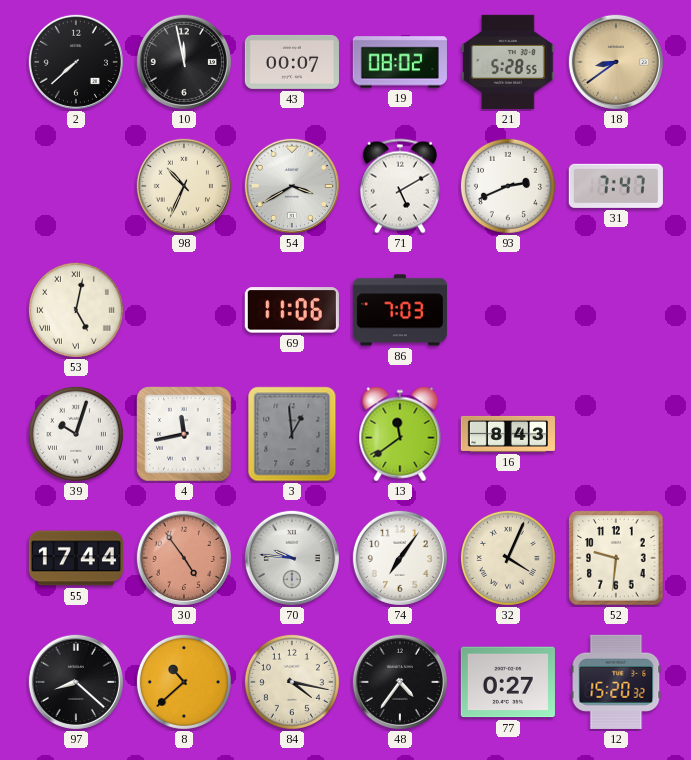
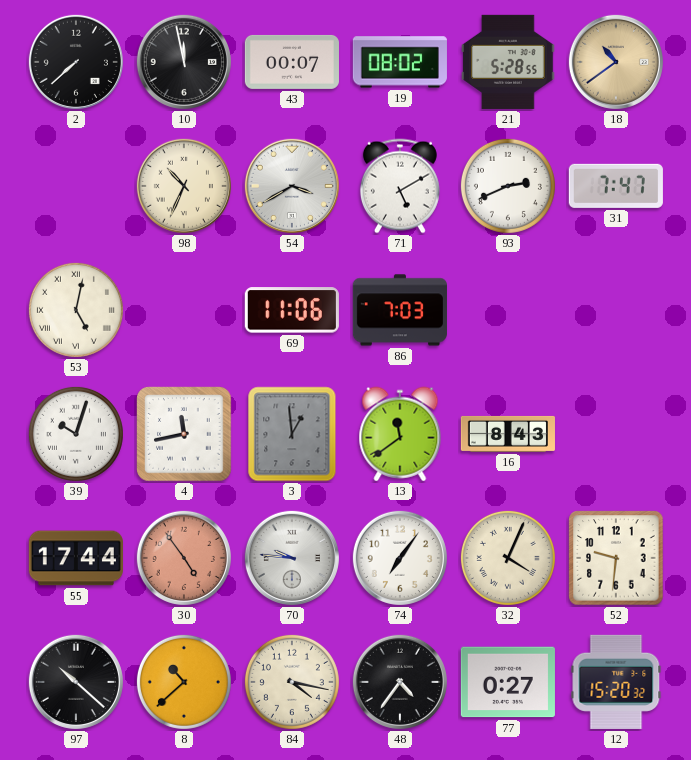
18: 8:39 -> 10:39 (616, 62)
97: 8:22 -> 10:22 (76, 682)
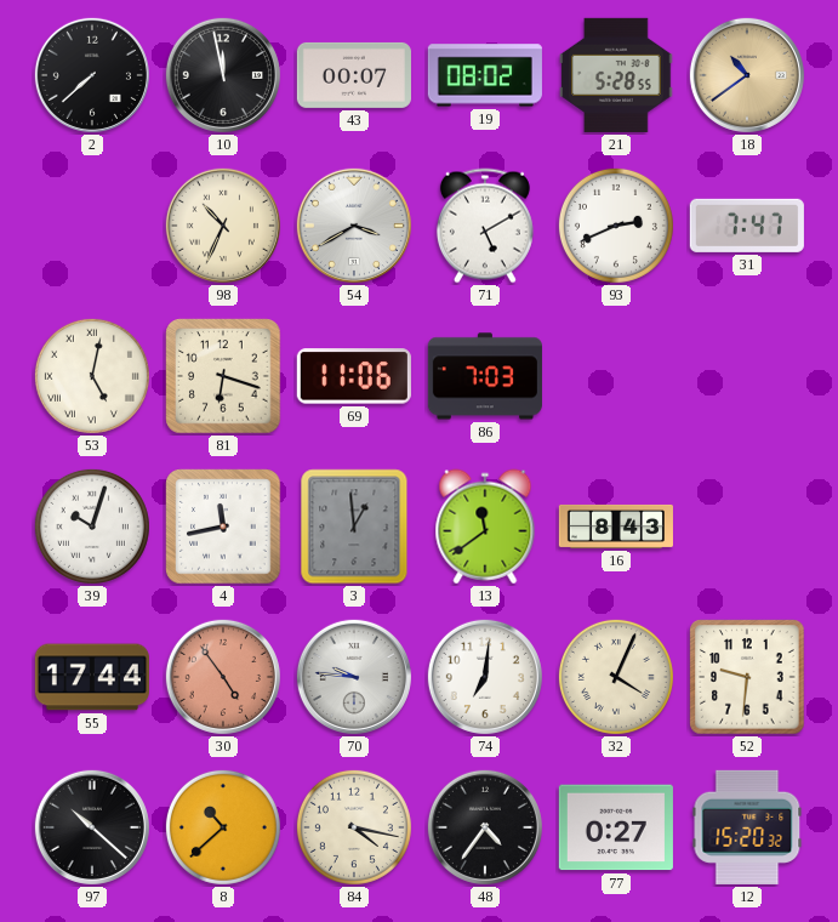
81: none -> 6:18 (223, 376)
74: 7:06 -> 7:01 (485, 677)
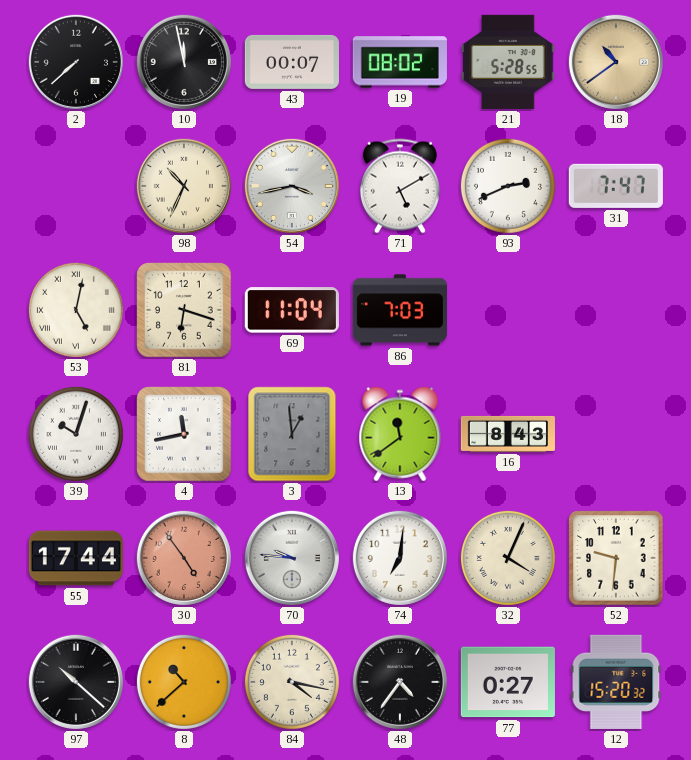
54: 3:40 -> 3:43 (292, 186)
69: 11:06 -> 11:04 (292, 310)
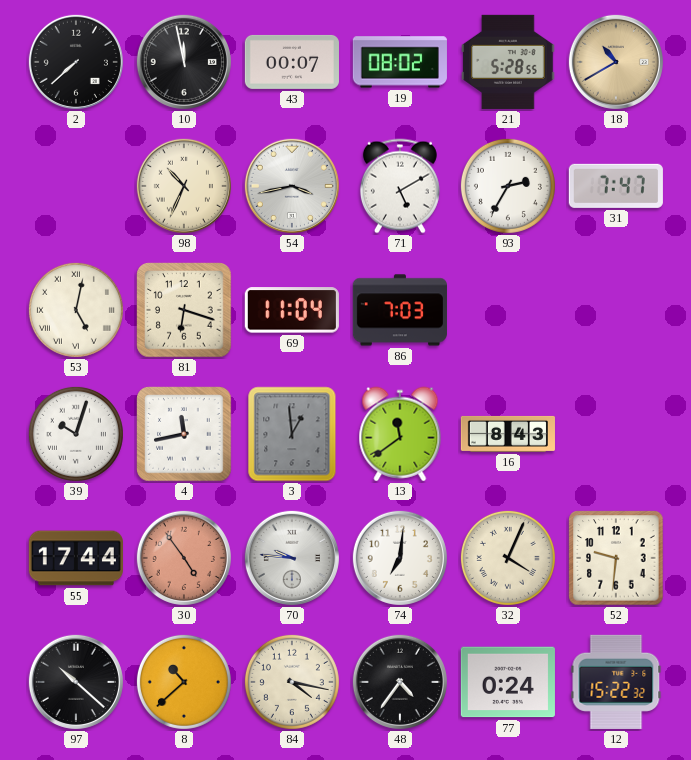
18: 10:39 -> 10:40 (616, 62)
93: 2:41 -> 2:35 (508, 186)
77: 0:27 -> 0:24 (508, 682)
12: 15:20 -> 15:22 (616, 682)
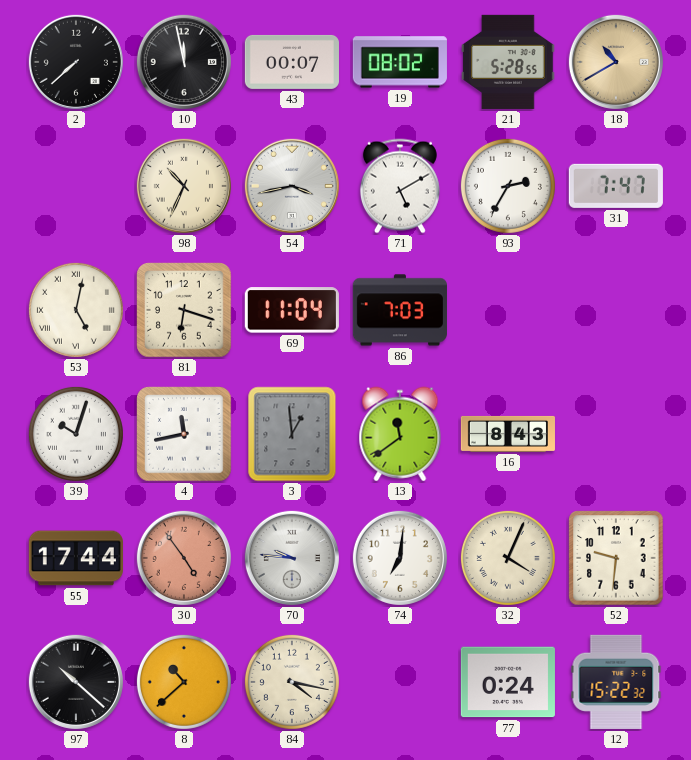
48: 4:36 -> none (400, 682)
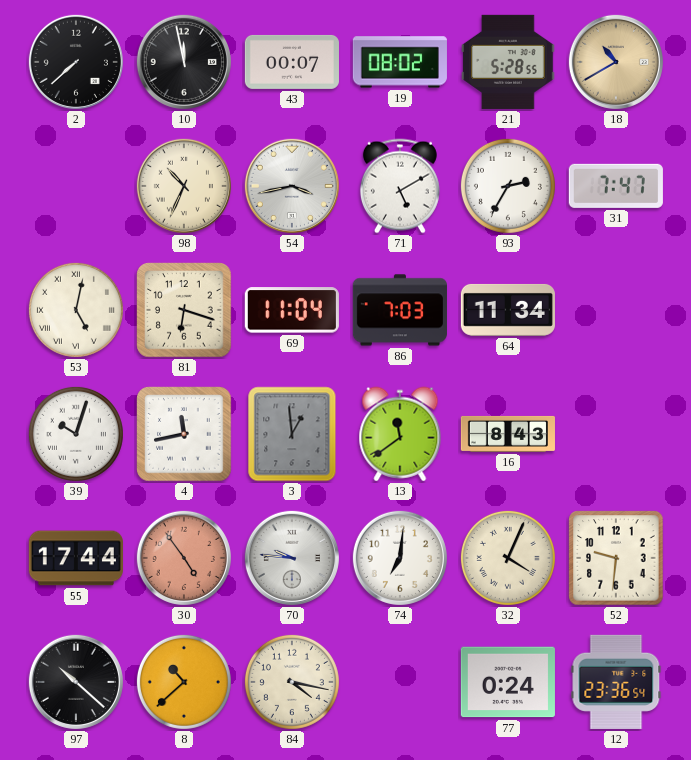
64: none -> 11:34 (508, 310)
12: 15:22 -> 23:36 (616, 682)
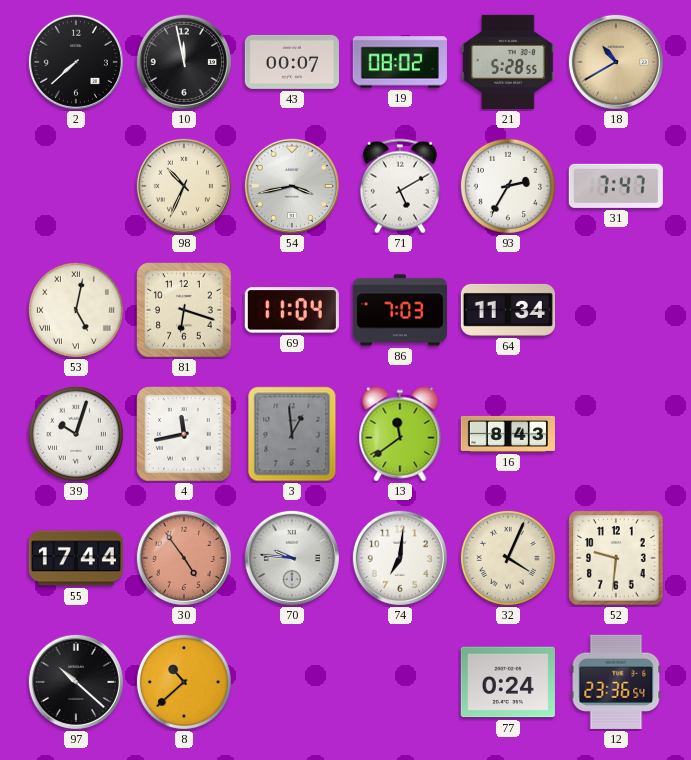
84: 4:17 -> none (292, 682)
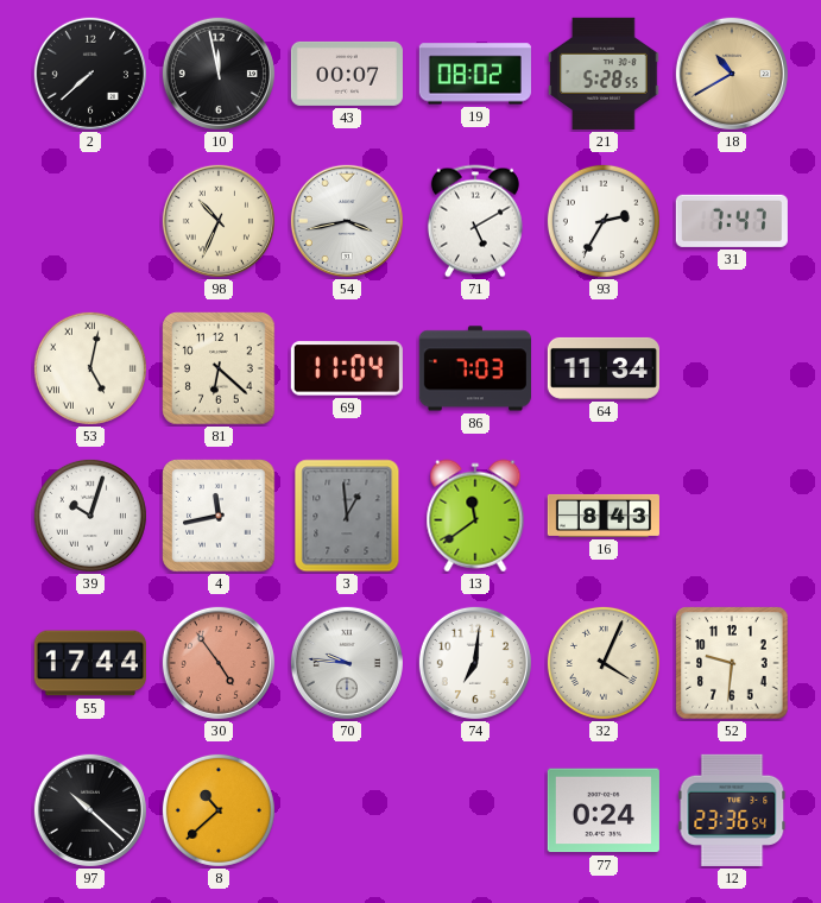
81: 6:18 -> 6:22 (219, 368)
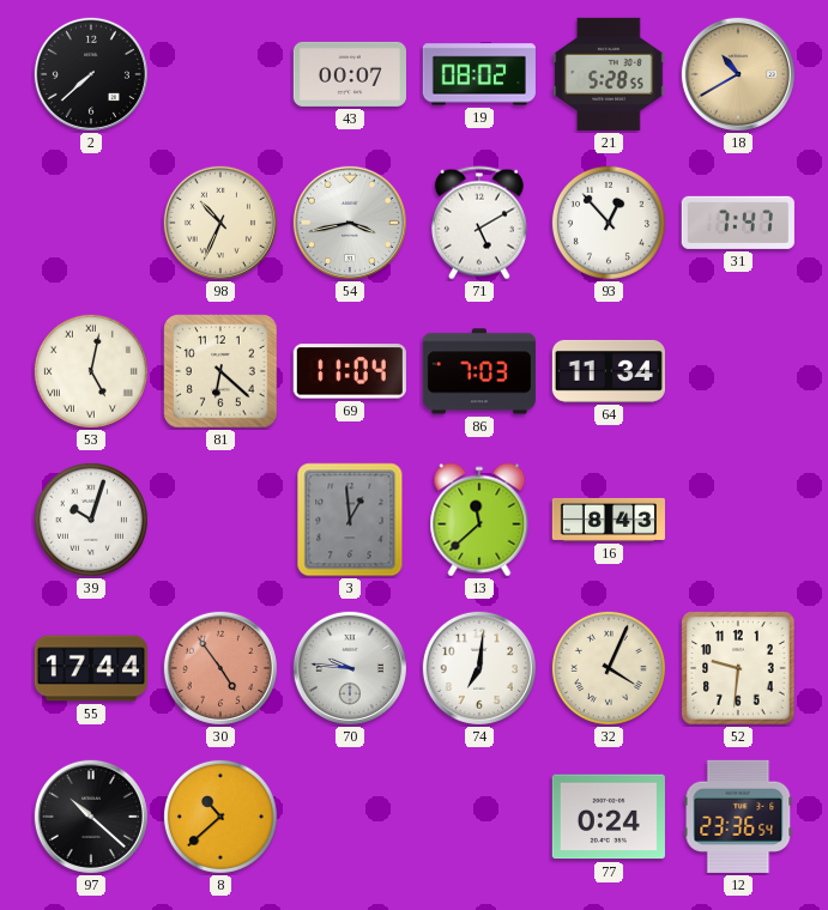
10: 11:58 -> none (219, 74)
93: 2:35 -> 12:53 (609, 223)
4: 11:43 -> none (219, 516)
13: 11:39 -> 11:38 (479, 520)
